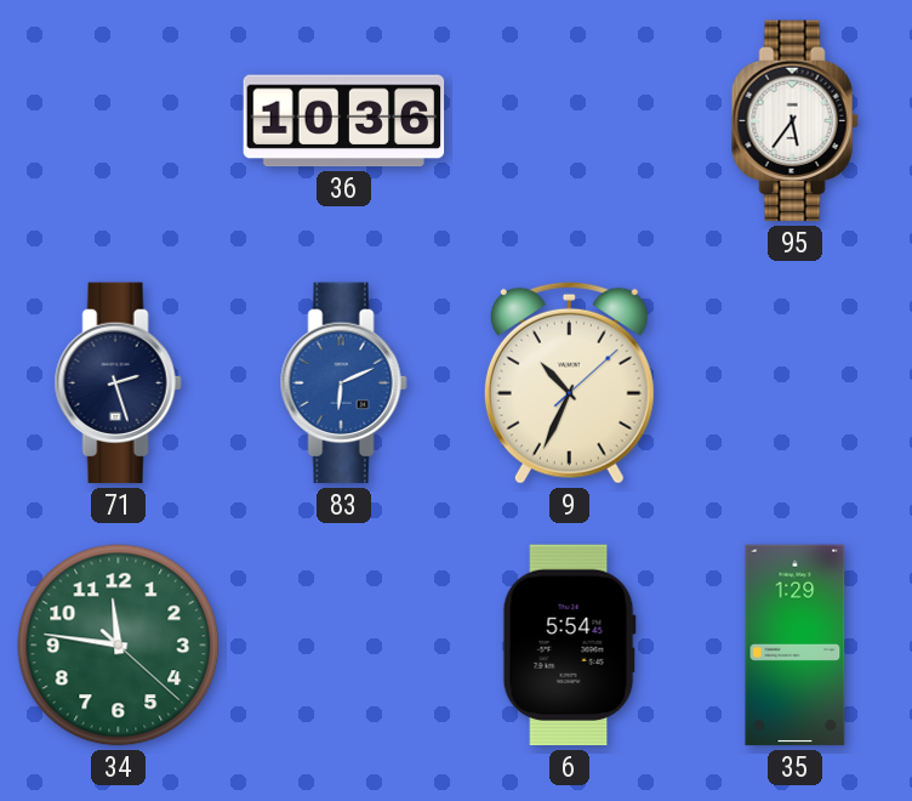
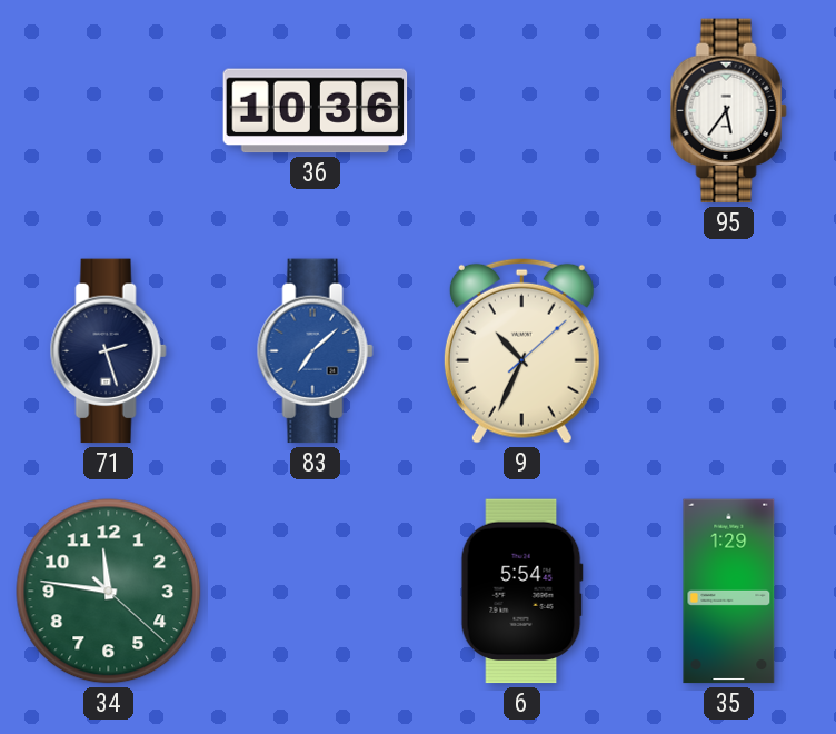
83: 6:11 -> 7:08 (315, 351)
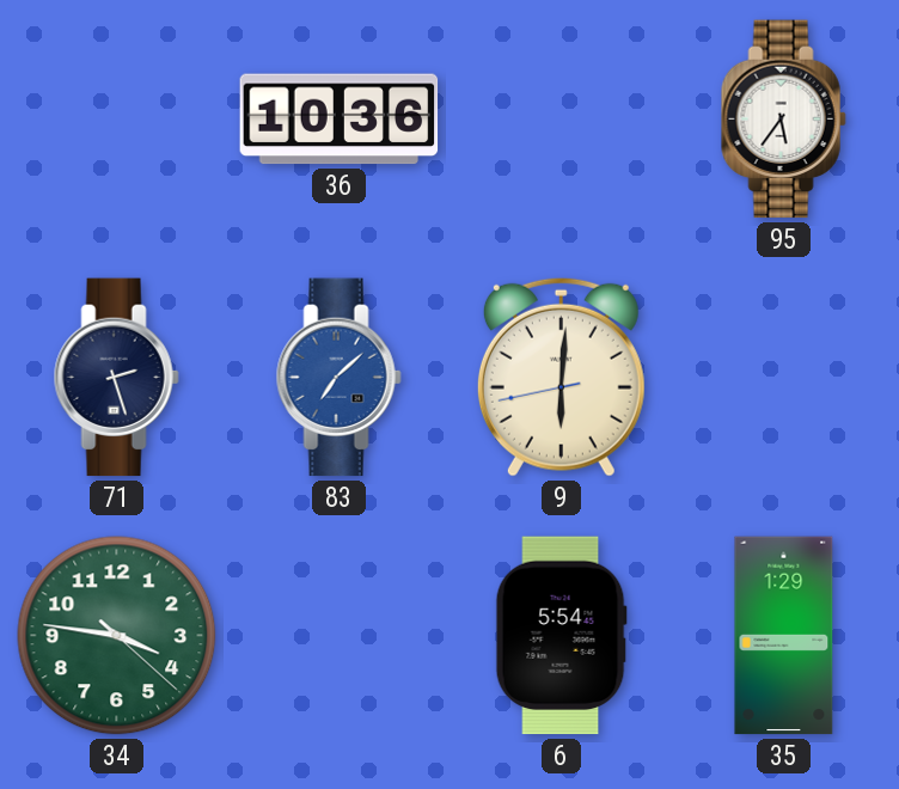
9: 10:34 -> 6:00 (561, 377)
34: 11:46 -> 3:46 (117, 636)
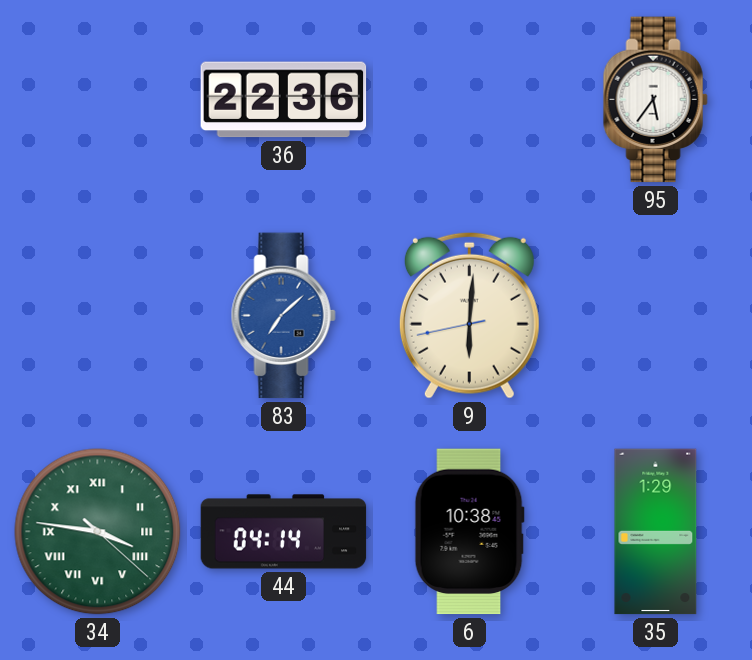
36: 10:36 -> 22:36 (284, 100)
71: 2:27 -> none (116, 378)
34 numerals: Arabic -> Roman (98, 532)
44: none -> 04:14 (284, 532)
6: 5:54 -> 10:38 (469, 532)
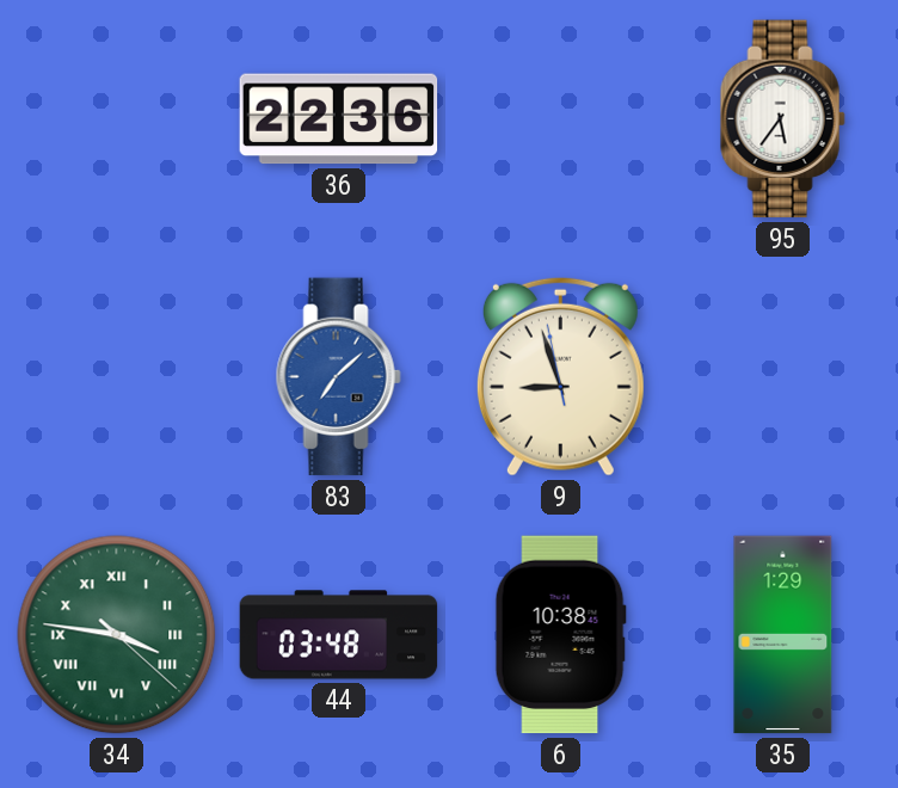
9: 6:00 -> 8:56 (560, 376)
44: 04:14 -> 03:48 (339, 635)
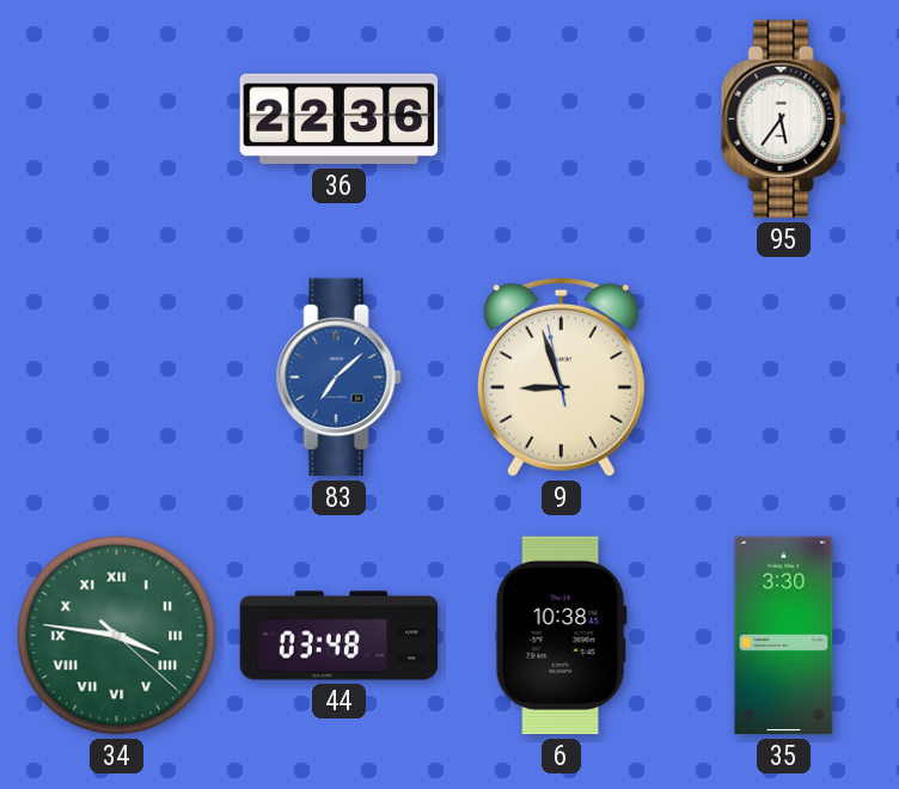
35: 1:29 -> 3:30 (784, 636)
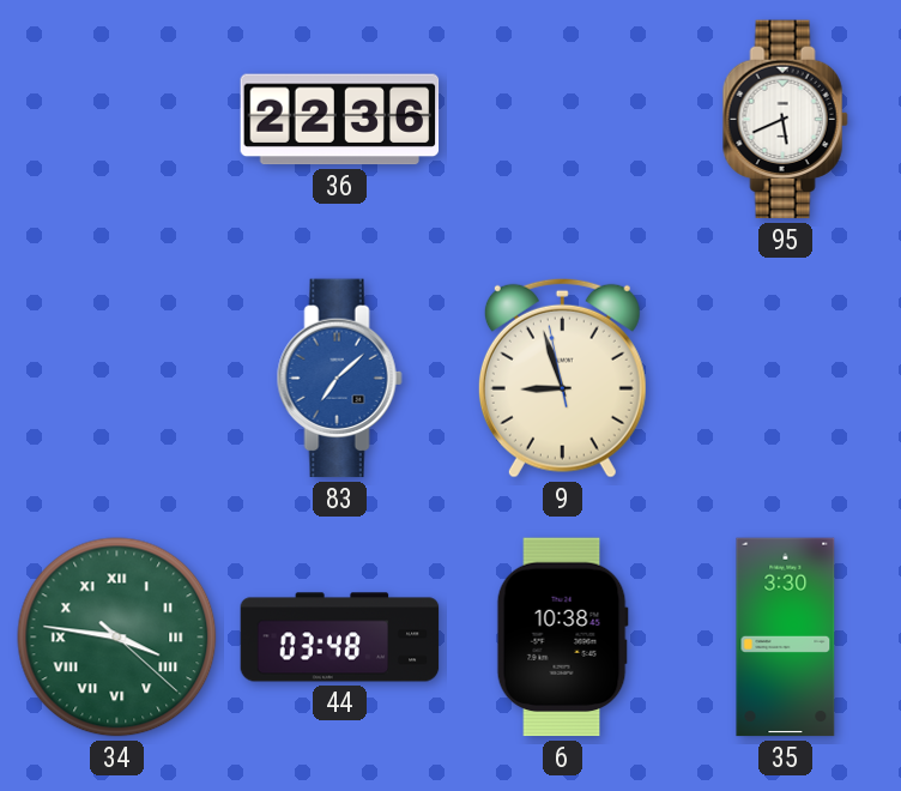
95: 5:36 -> 5:41 (785, 120)
